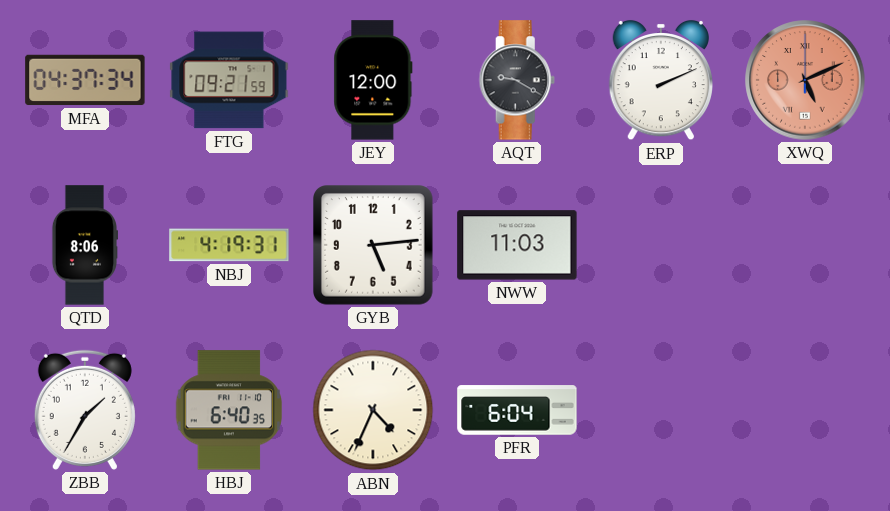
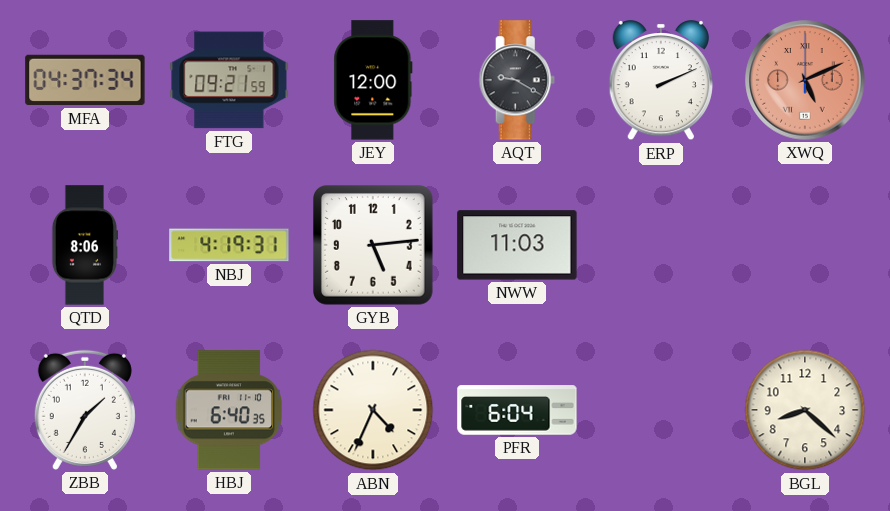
BGL: none -> 8:22 (805, 410)
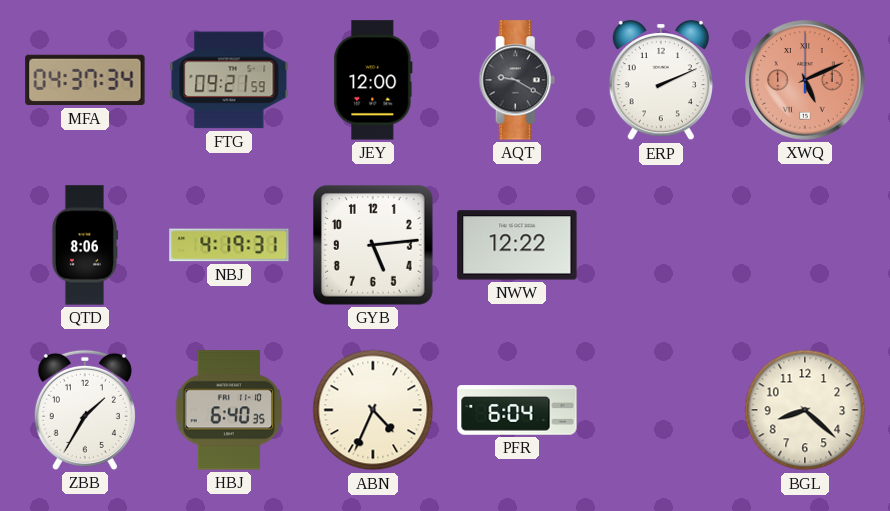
NWW: 11:03 -> 12:22 (517, 245)
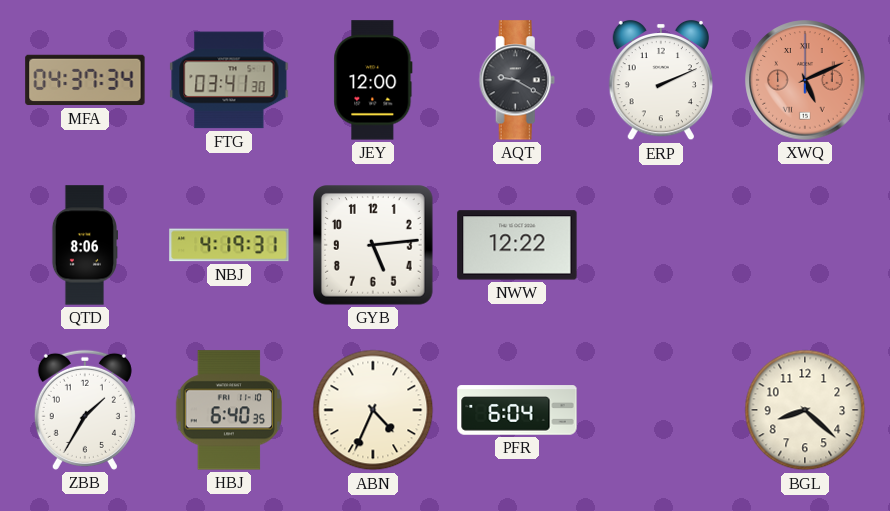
FTG: 09:21 -> 03:41 (229, 80)
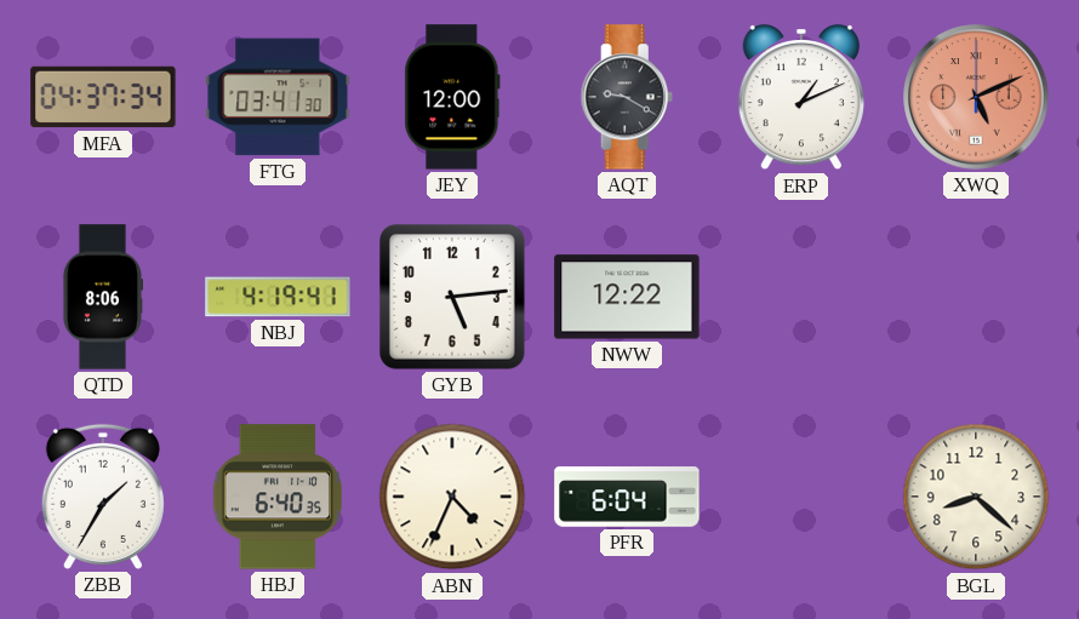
ERP: 2:11 -> 1:11 (801, 97)
NBJ: 4:19:31 -> 4:19:41 (278, 297)
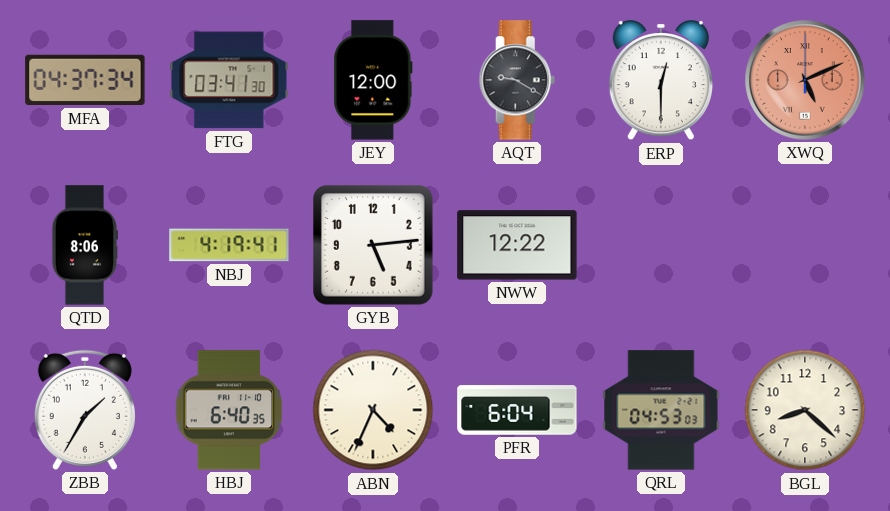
ERP: 1:11 -> 12:30 (661, 80)
QRL: none -> 04:53 (661, 410)
